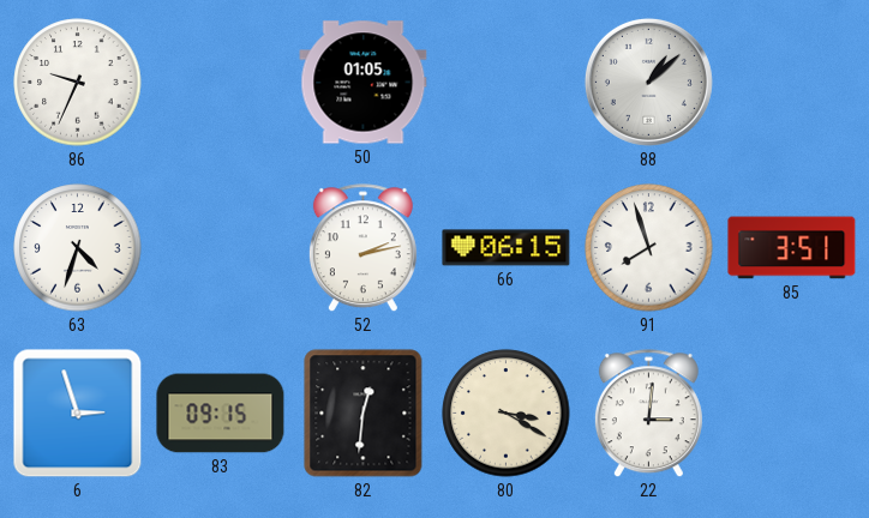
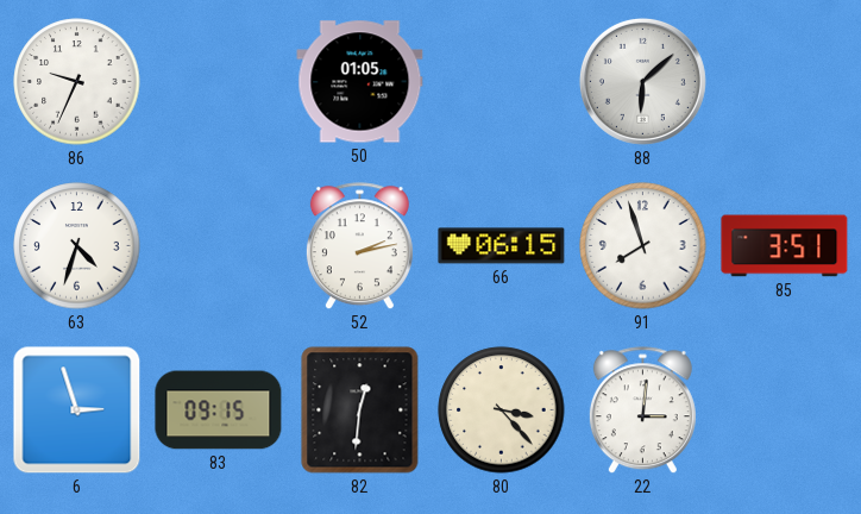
88: 1:08 -> 6:08 (642, 81)
80: 3:20 -> 3:23 (502, 410)
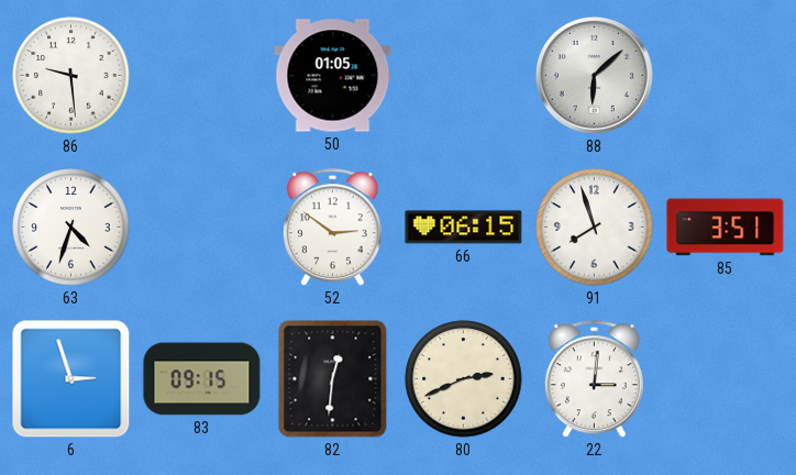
86: 9:34 -> 9:29 (71, 76)
52: 2:13 -> 2:51 (332, 228)
80: 3:23 -> 2:41 (464, 379)
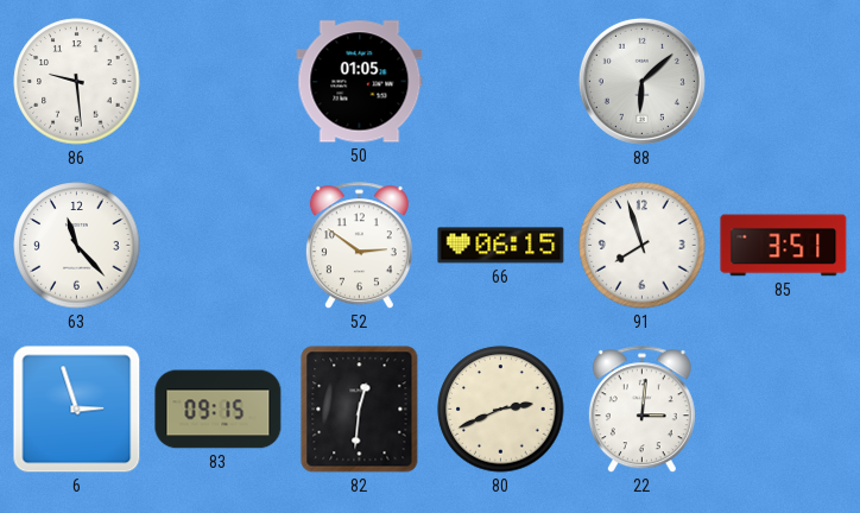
63: 4:33 -> 11:23 (77, 246)
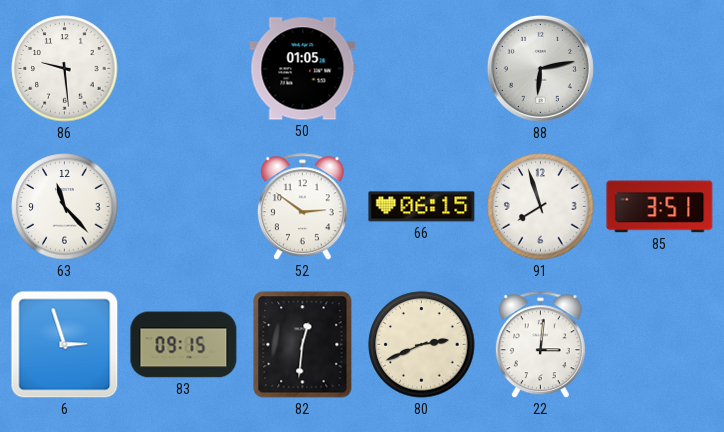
88: 6:08 -> 6:13 (540, 68)
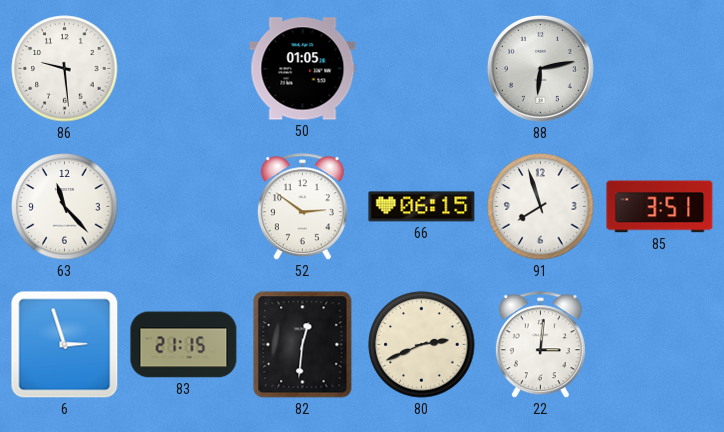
83: 09:15 -> 21:15 (184, 345)
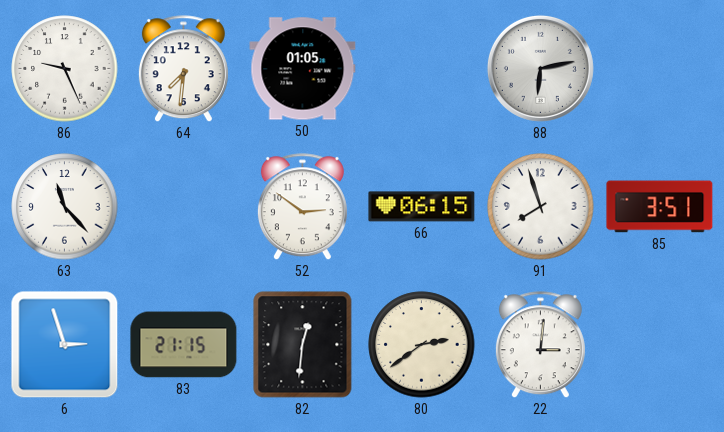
86: 9:29 -> 9:26 (65, 69)
64: none -> 7:31 (183, 69)
80: 2:41 -> 2:39 (422, 345)
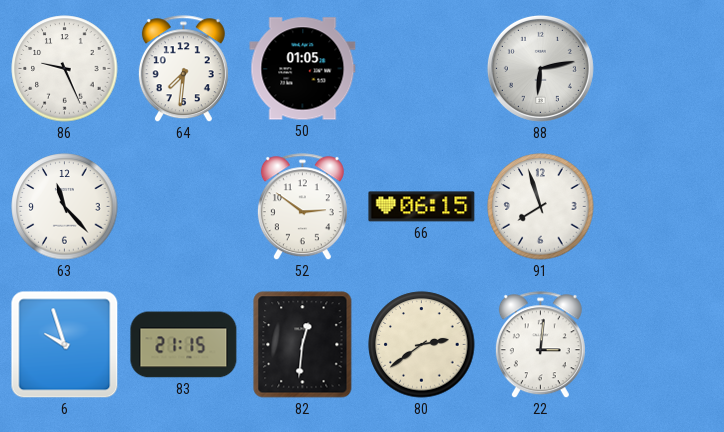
85: 3:51 -> none (660, 207)
6: 2:57 -> 9:57 (65, 345)
